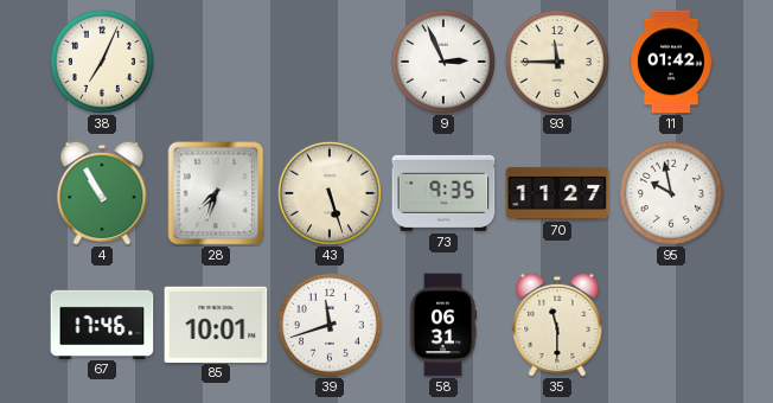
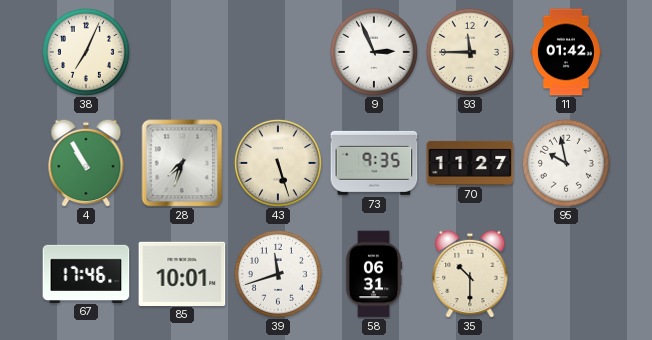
35: 11:30 -> 10:30 (470, 274)
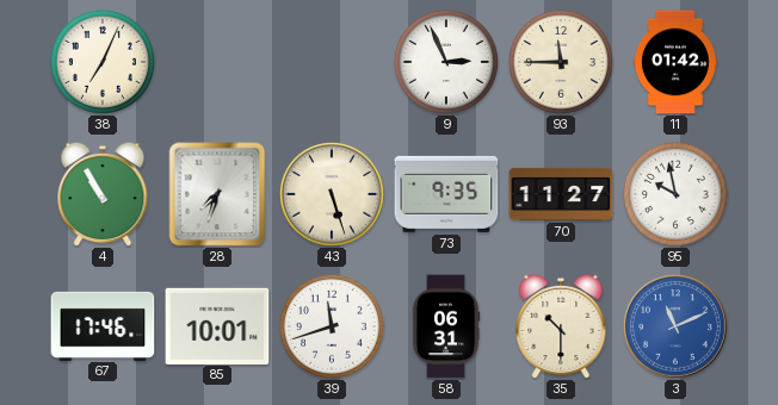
3: none -> 11:11 (675, 326)
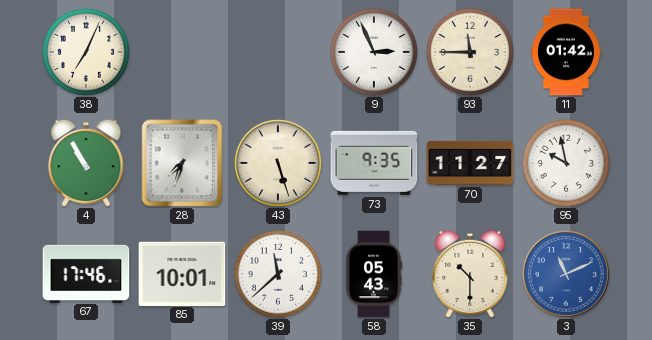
39: 11:42 -> 11:38 (278, 274)
58: 06:31 -> 05:43 (374, 274)
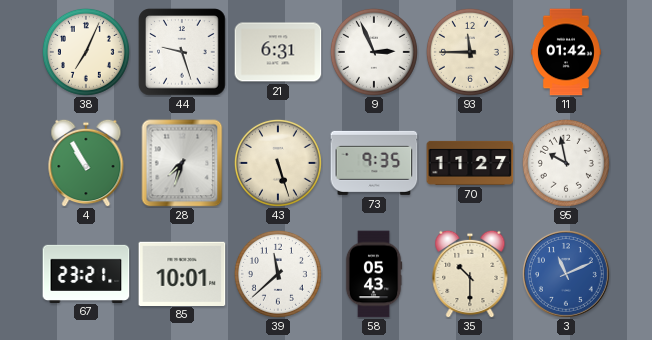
44: none -> 9:27 (182, 52)
21: none -> 6:31 (278, 52)
67: 17:46 -> 23:21 (86, 273)
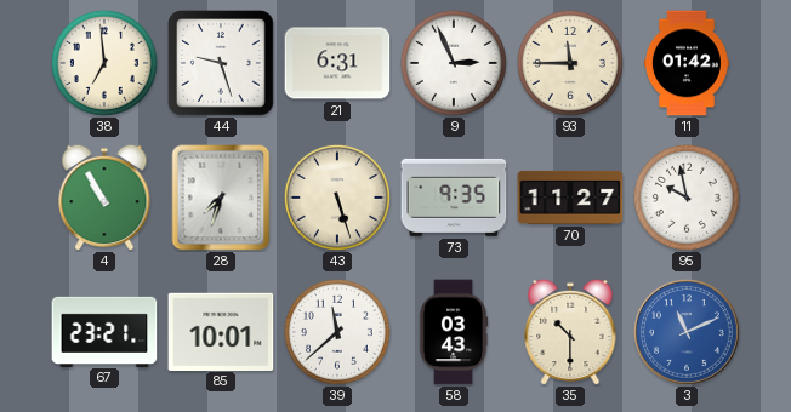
38: 7:04 -> 6:59 (104, 63)
58: 05:43 -> 03:43 (454, 332)
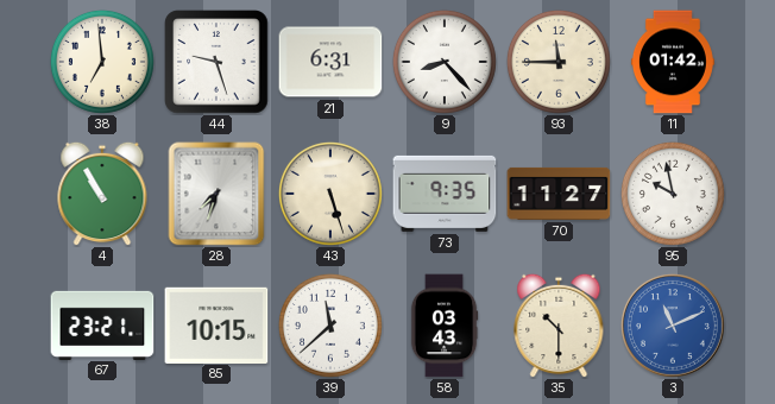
9: 2:56 -> 8:23 (445, 62)
85: 10:01 -> 10:15 (216, 324)
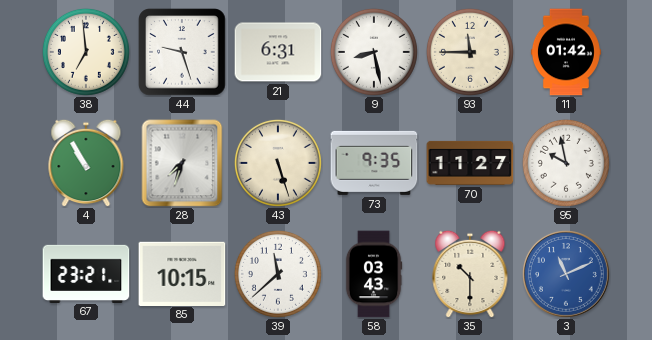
9: 8:23 -> 8:28 (374, 52)
